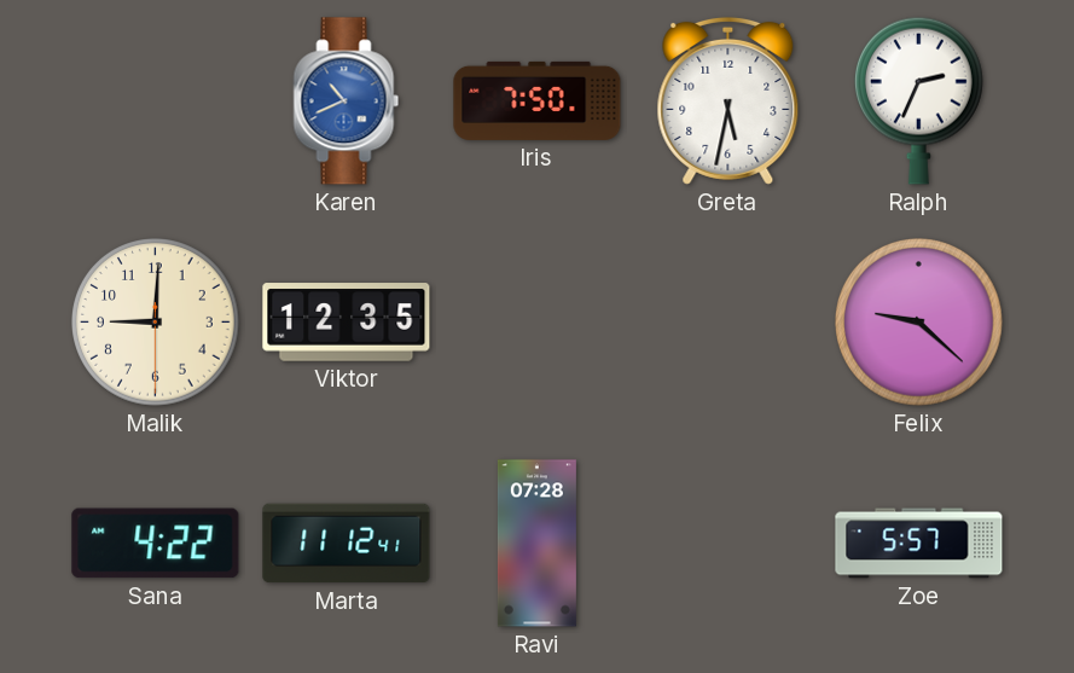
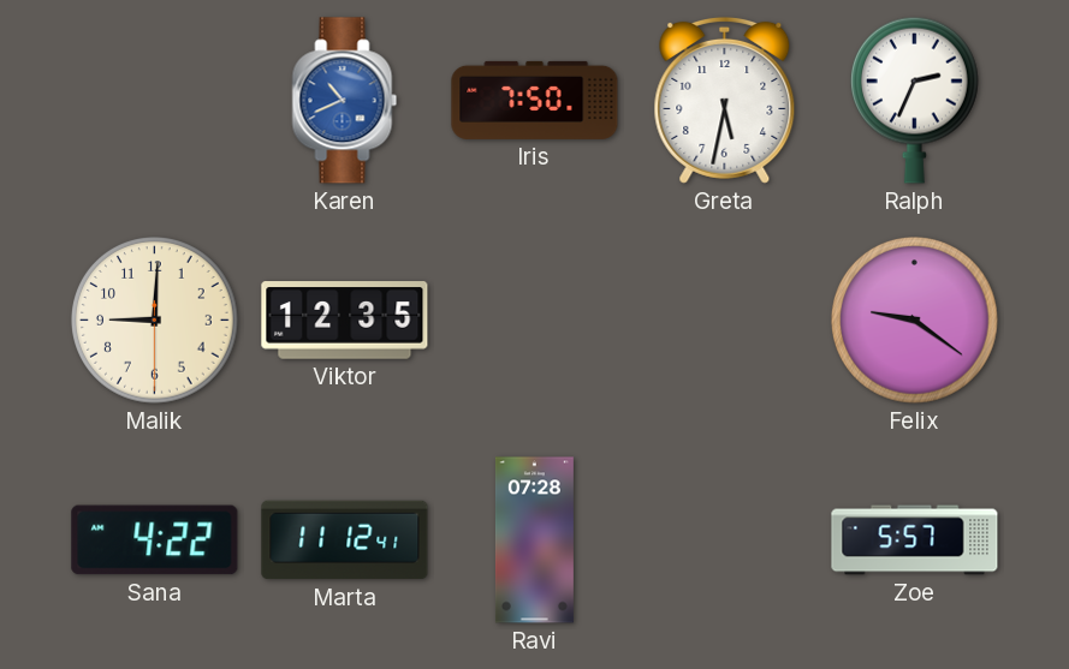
Felix: 9:22 -> 9:21 (915, 321)
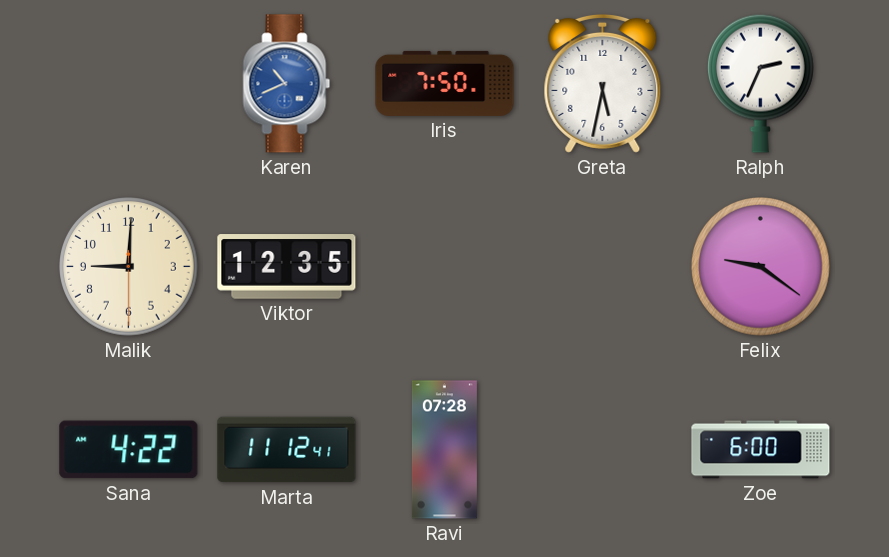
Zoe: 5:57 -> 6:00 (761, 450)
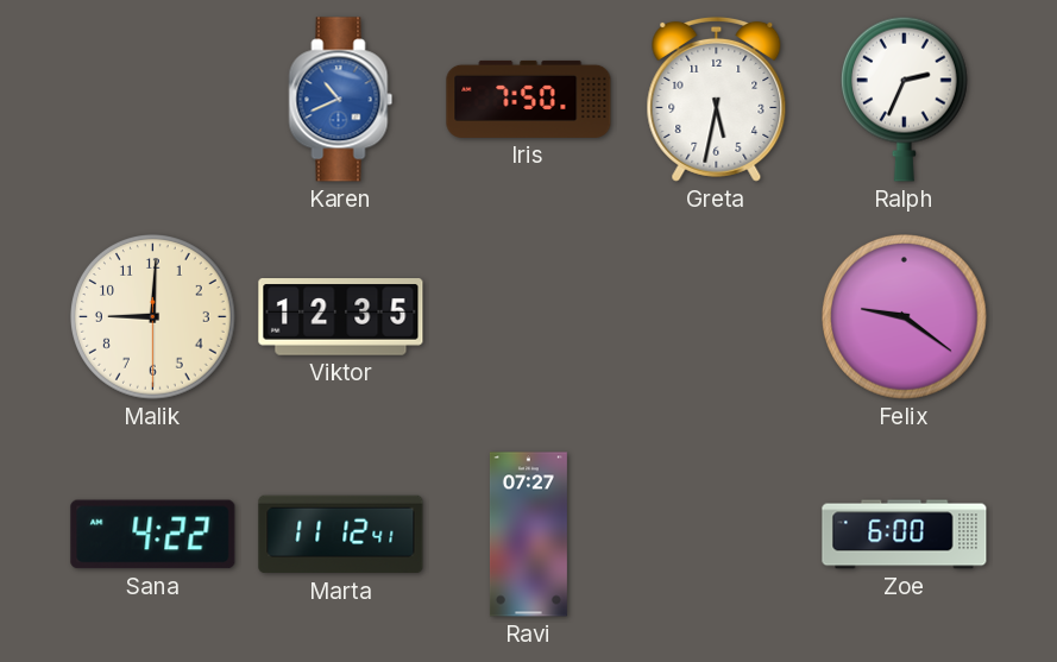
Ravi: 07:28 -> 07:27 (528, 535)
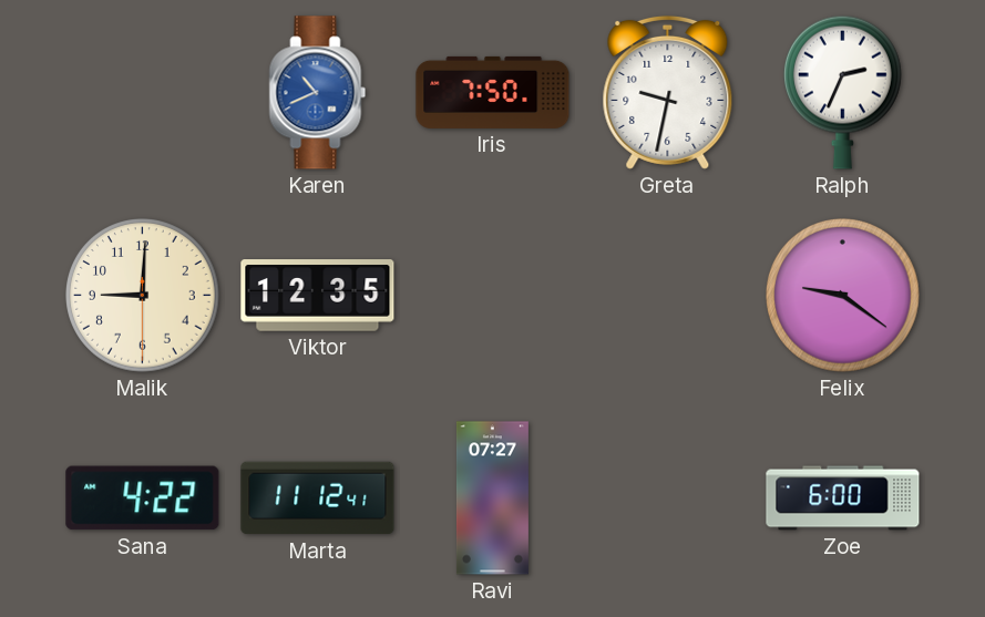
Greta: 5:32 -> 9:32 (668, 92)
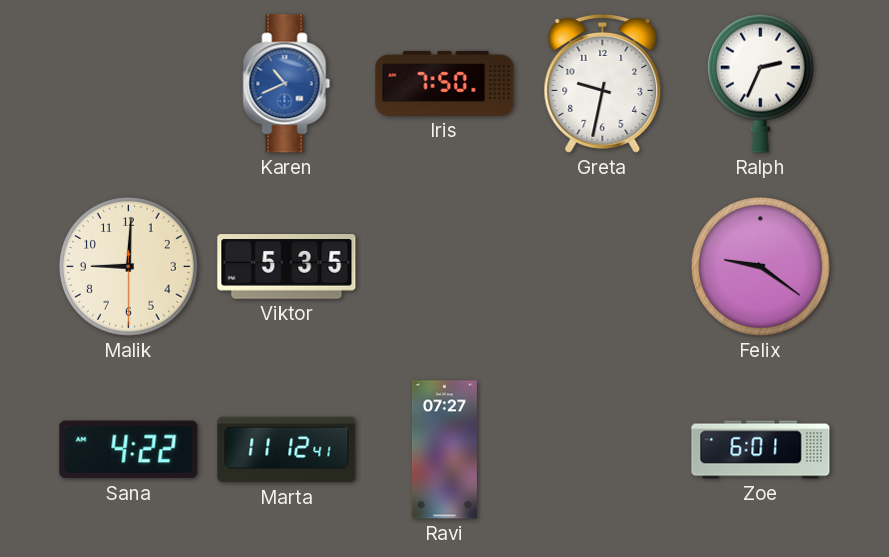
Viktor: 12:35 -> 5:35 (287, 267)
Zoe: 6:00 -> 6:01 (761, 450)
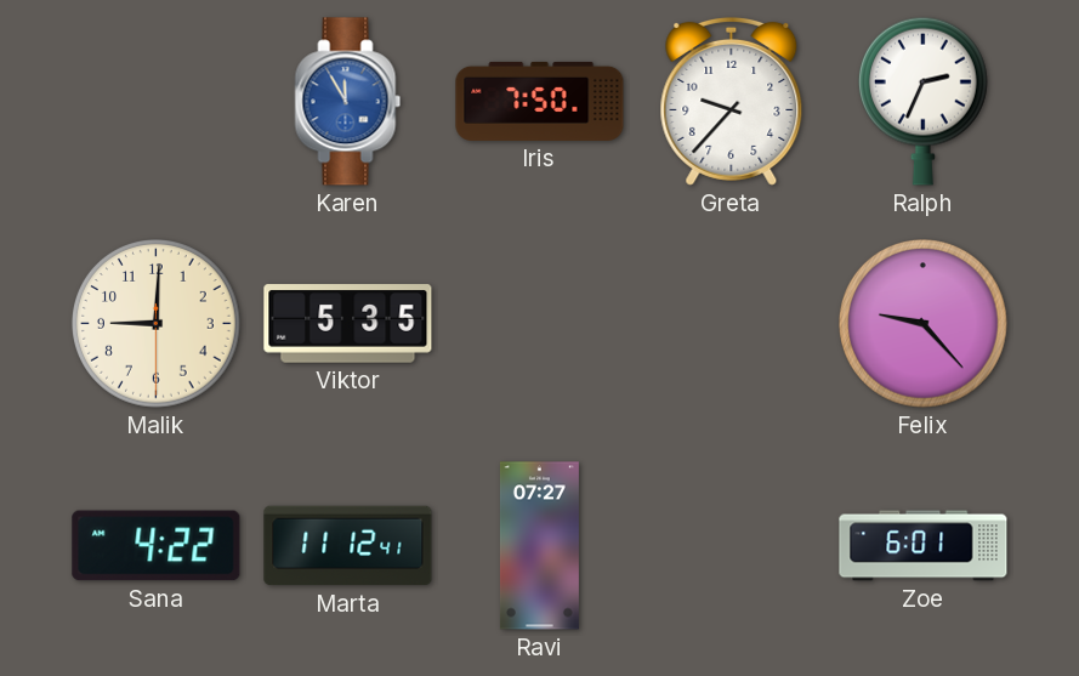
Karen: 10:41 -> 11:55 (348, 102)
Greta: 9:32 -> 9:37 (732, 101)
Felix: 9:21 -> 9:23 (924, 324)
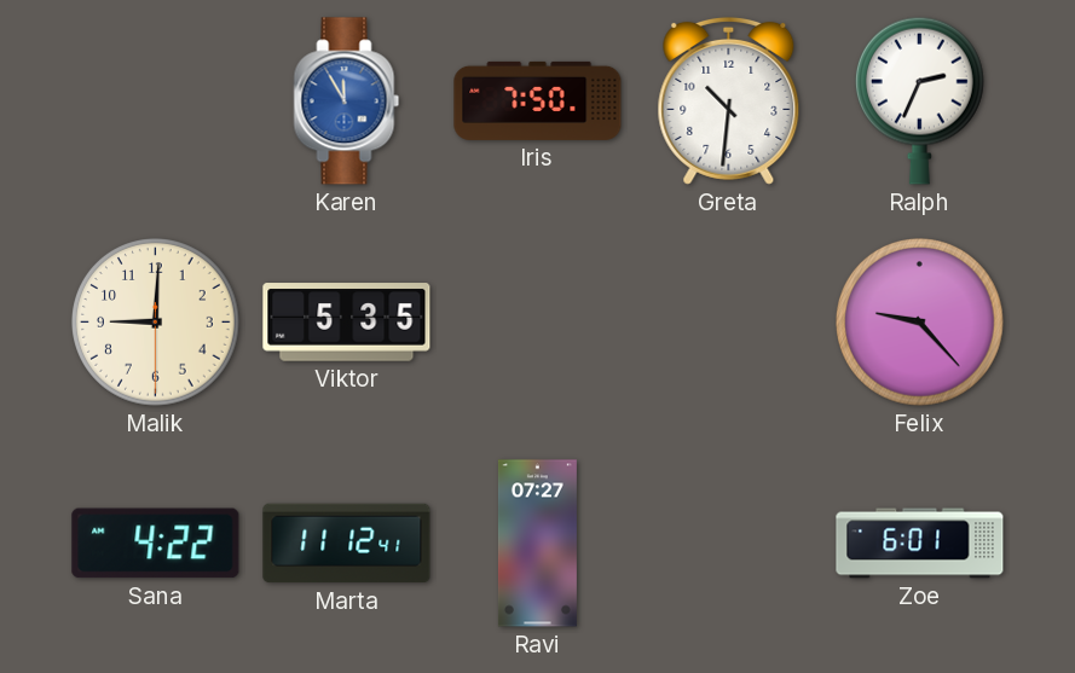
Greta: 9:37 -> 10:31 (729, 100)
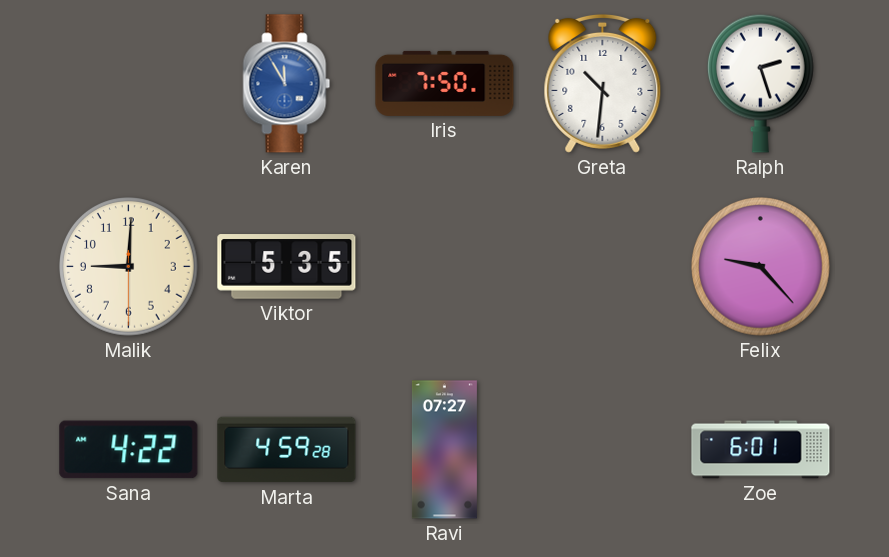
Ralph: 2:34 -> 2:27 (760, 83)
Marta: 11:12 -> 4:59 (287, 450)
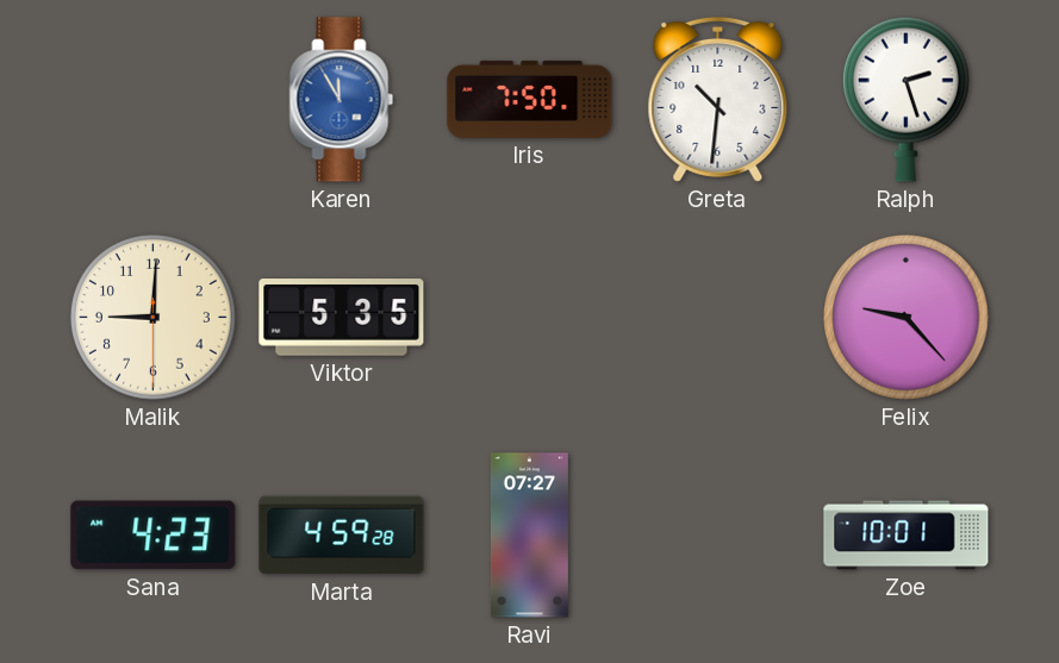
Sana: 4:22 -> 4:23 (154, 536)
Zoe: 6:01 -> 10:01 (907, 536)
